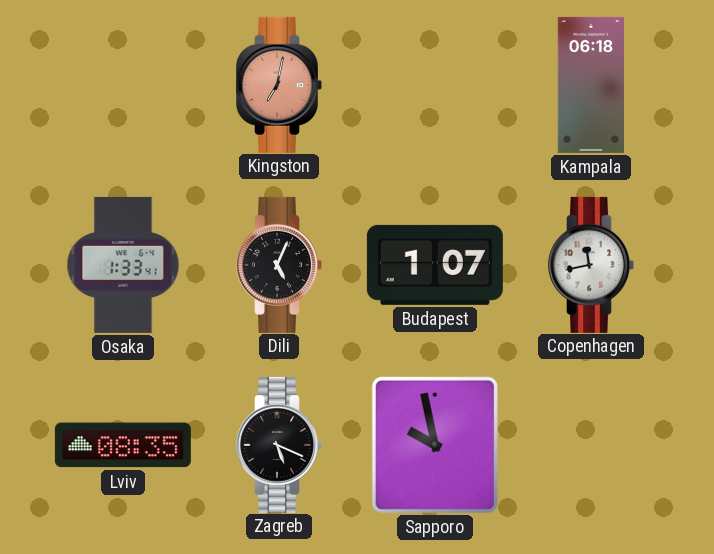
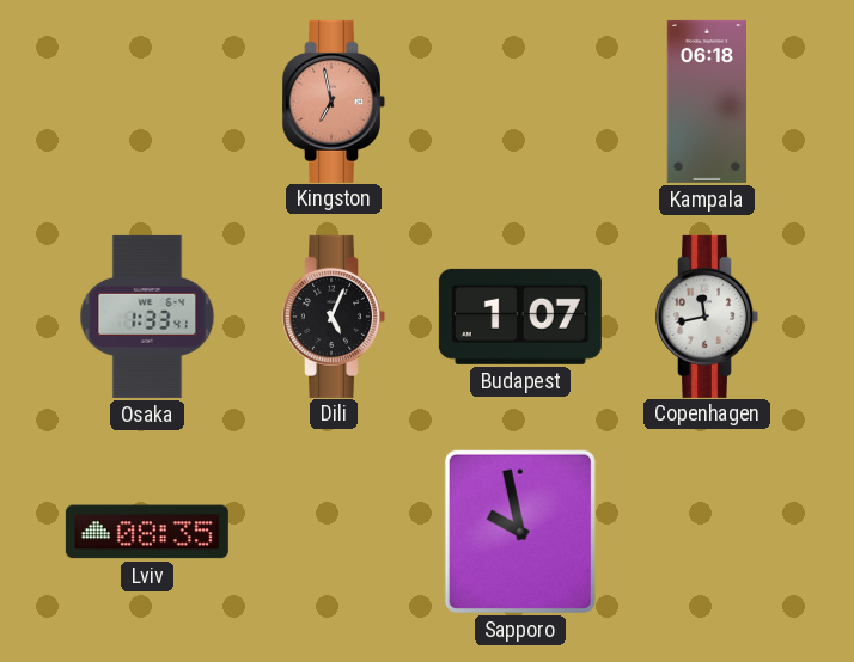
Kingston: 7:02 -> 6:58 (334, 102)
Zagreb: 5:19 -> none (279, 445)
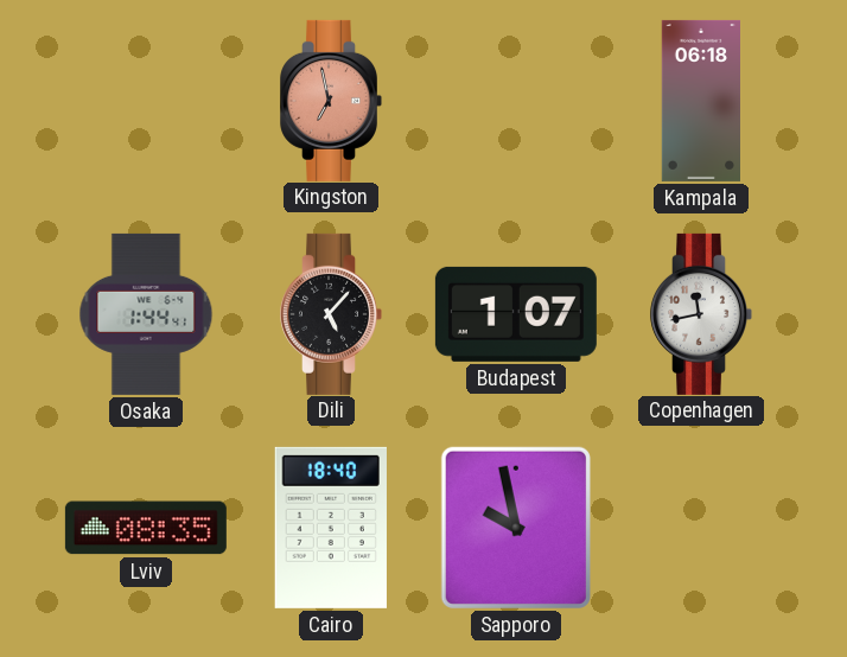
Osaka: 1:33 -> 1:44 (146, 314)
Dili: 5:04 -> 5:07 (331, 314)
Cairo: none -> 18:40 (331, 528)
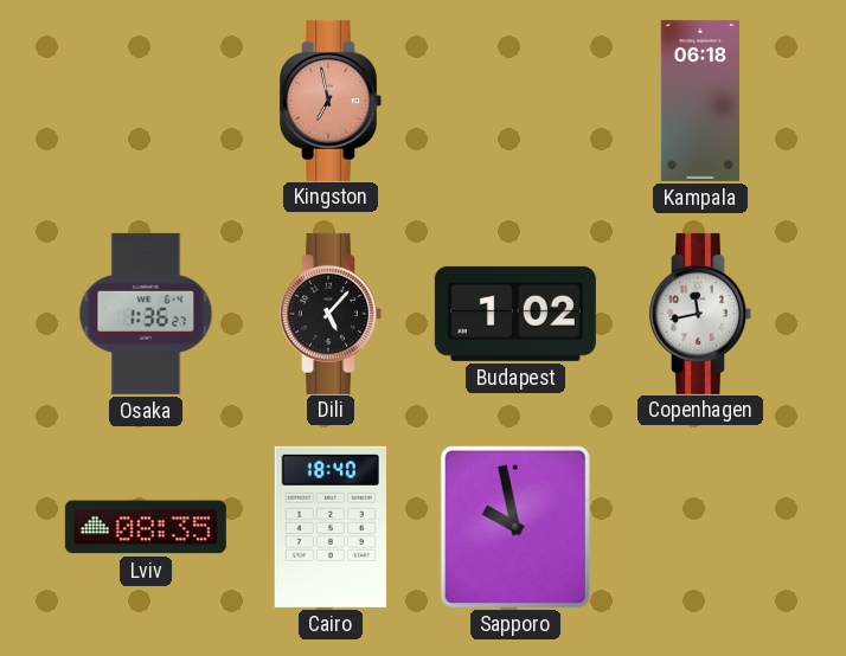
Osaka: 1:44 -> 1:36 (146, 314)
Budapest: 1:07 -> 1:02 (515, 314)
